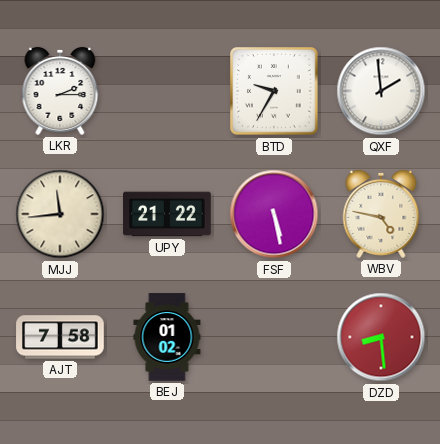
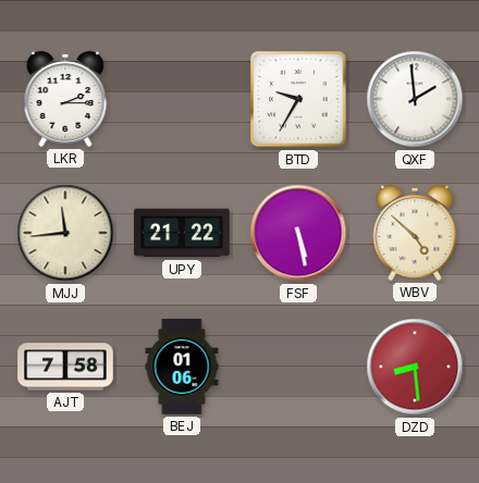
WBV: 4:47 -> 4:52 (415, 233)
BEJ: 01:02 -> 01:06 (182, 367)
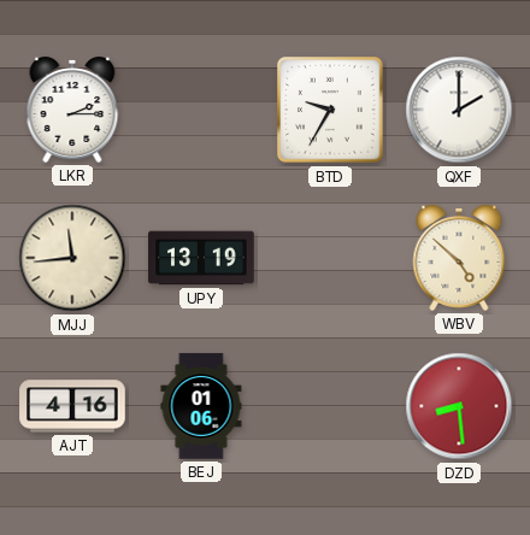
QXF: 1:59 -> 2:00 (459, 110)
UPY: 21:22 -> 13:19 (201, 258)
FSF: 5:28 -> none (298, 233)
AJT: 7:58 -> 4:16 (72, 406)
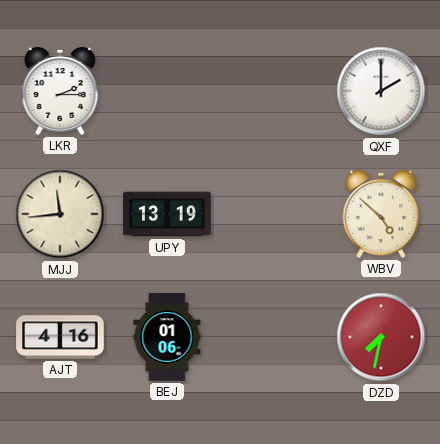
BTD: 9:35 -> none (330, 110)
DZD: 8:29 -> 7:32 (381, 337)
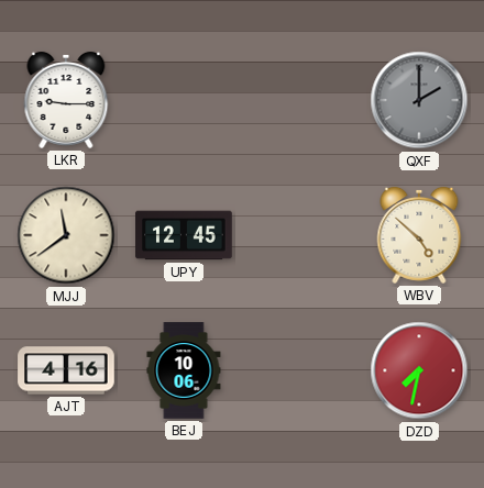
LKR: 2:15 -> 9:15 (66, 100)
QXF dial: white -> grey (419, 100)
MJJ: 11:44 -> 11:39 (66, 235)
UPY: 13:19 -> 12:45 (184, 235)
BEJ: 01:06 -> 10:06 (184, 370)
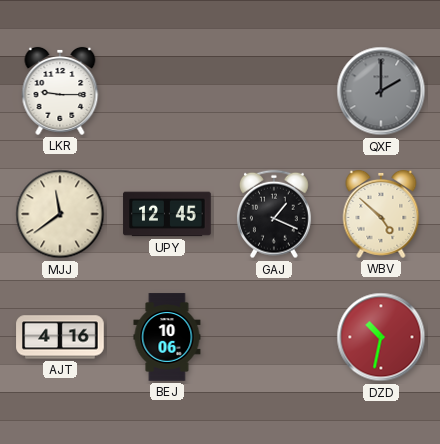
GAJ: none -> 1:19 (274, 214)
DZD: 7:32 -> 10:32 (381, 337)
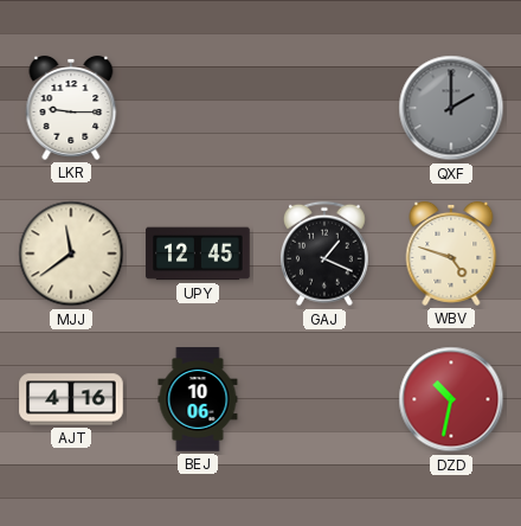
WBV: 4:52 -> 4:48 (451, 254)
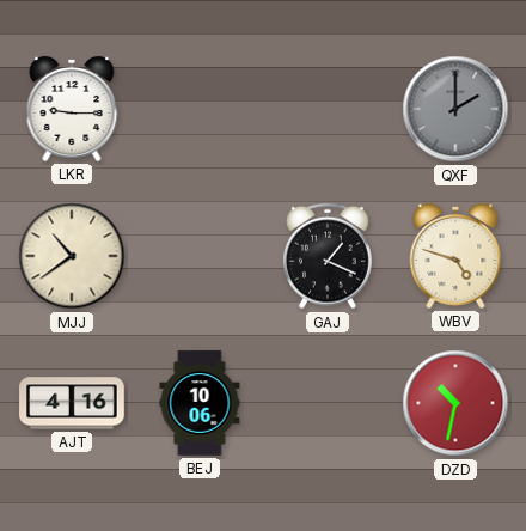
MJJ: 11:39 -> 10:39 (72, 256)
UPY: 12:45 -> none (198, 254)
